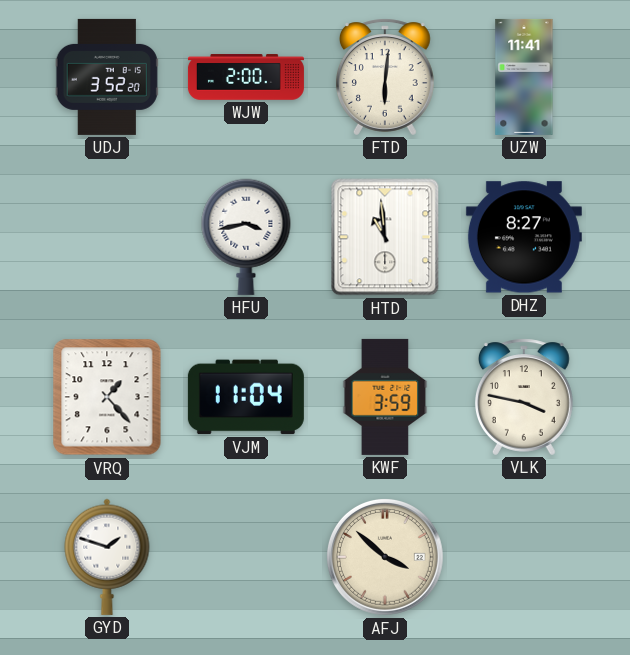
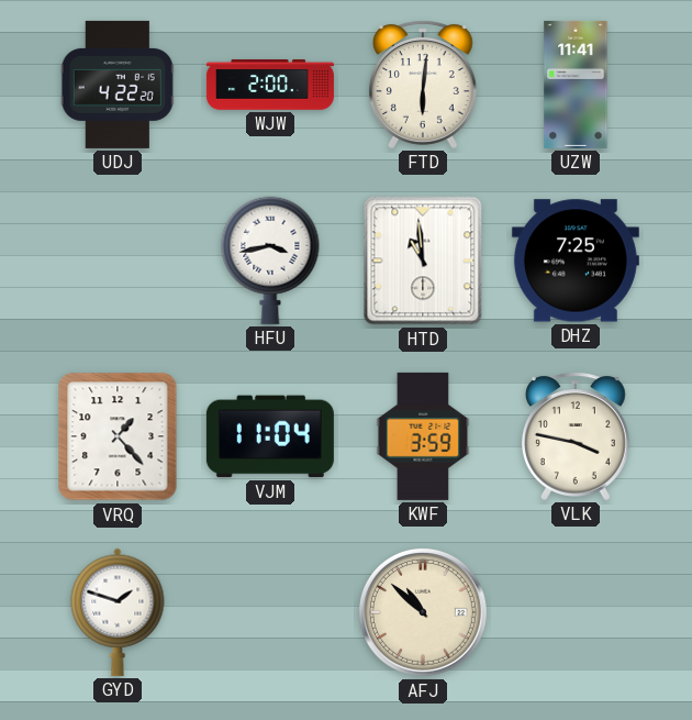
UDJ: 3:52 -> 4:22 (118, 85)
DHZ: 8:27 -> 7:25 (576, 261)
AFJ: 3:52 -> 10:52 (423, 612)
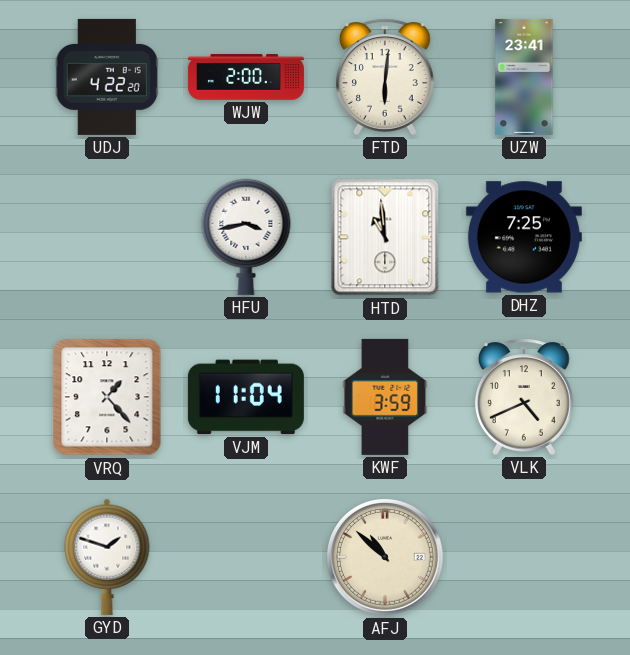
UZW: 11:41 -> 23:41 (524, 77)
VLK: 3:47 -> 4:41 (524, 397)
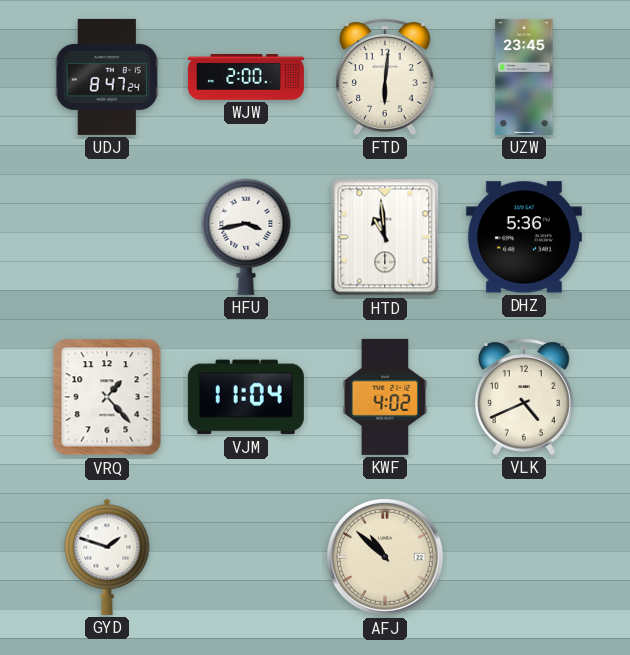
UDJ: 4:22 -> 8:47 (107, 77)
UZW: 23:41 -> 23:45 (524, 77)
DHZ: 7:25 -> 5:36 (524, 237)
KWF: 3:59 -> 4:02 (385, 397)
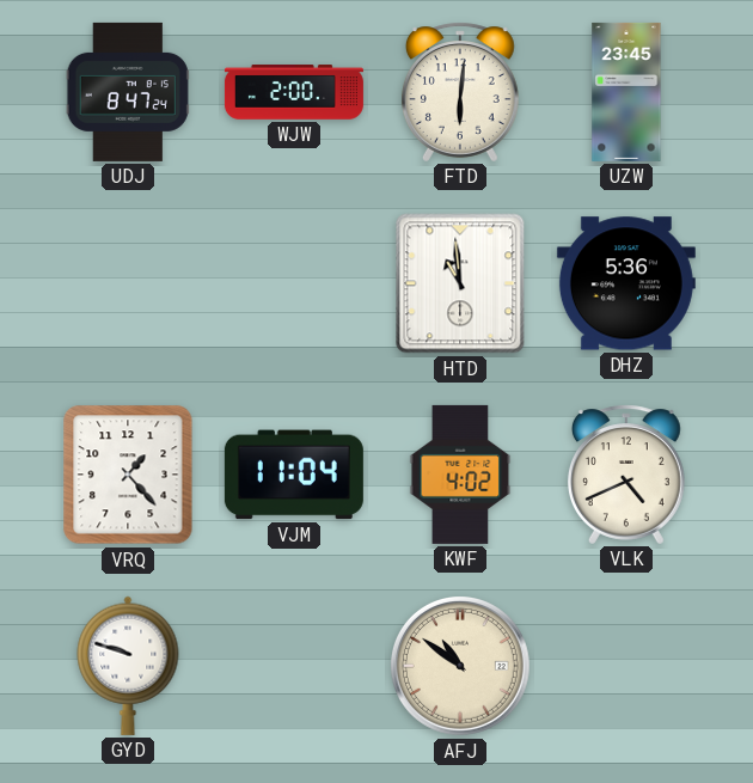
HFU: 3:43 -> none (246, 237)
GYD: 1:48 -> 9:48 (128, 666)
AFJ: 10:52 -> 10:51 (460, 666)
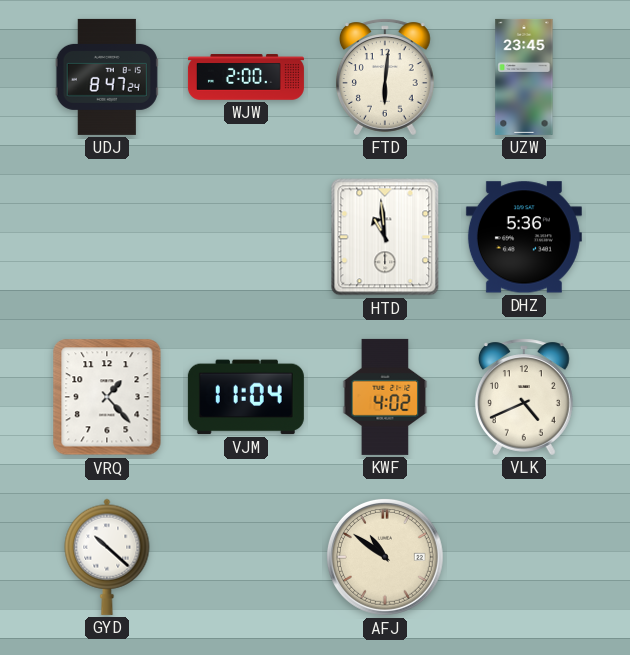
GYD: 9:48 -> 10:22 (107, 557)
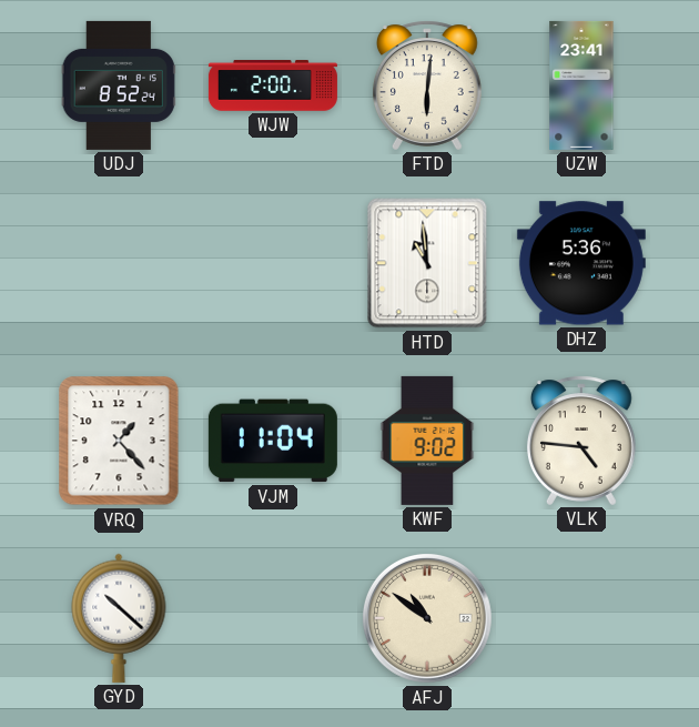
UDJ: 8:47 -> 8:52 (119, 85)
UZW: 23:45 -> 23:41 (581, 85)
KWF: 4:02 -> 9:02 (427, 441)
VLK: 4:41 -> 4:46 (581, 441)
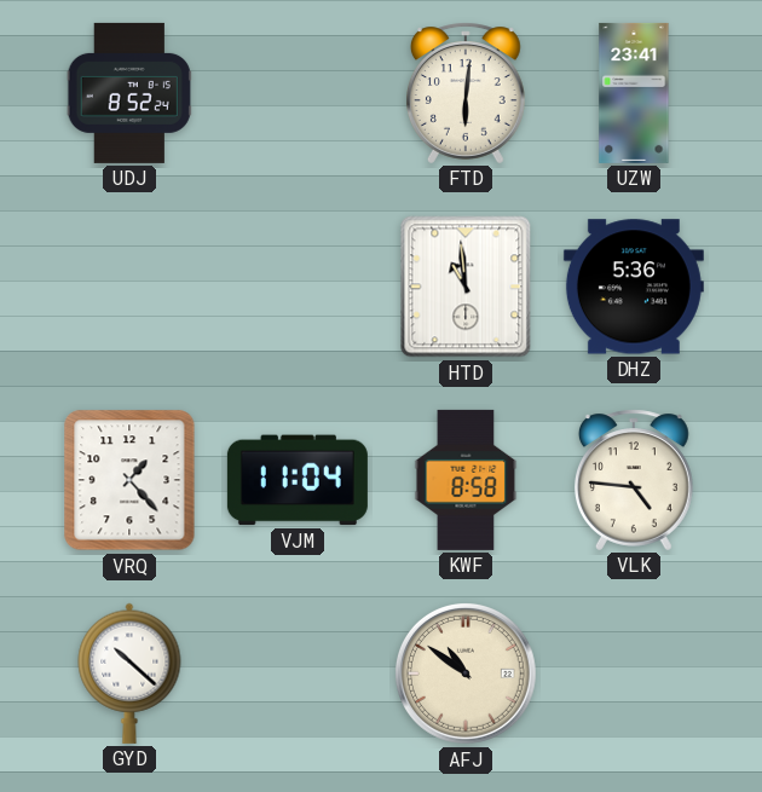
WJW: 2:00 -> none (273, 85)
KWF: 9:02 -> 8:58 (466, 480)
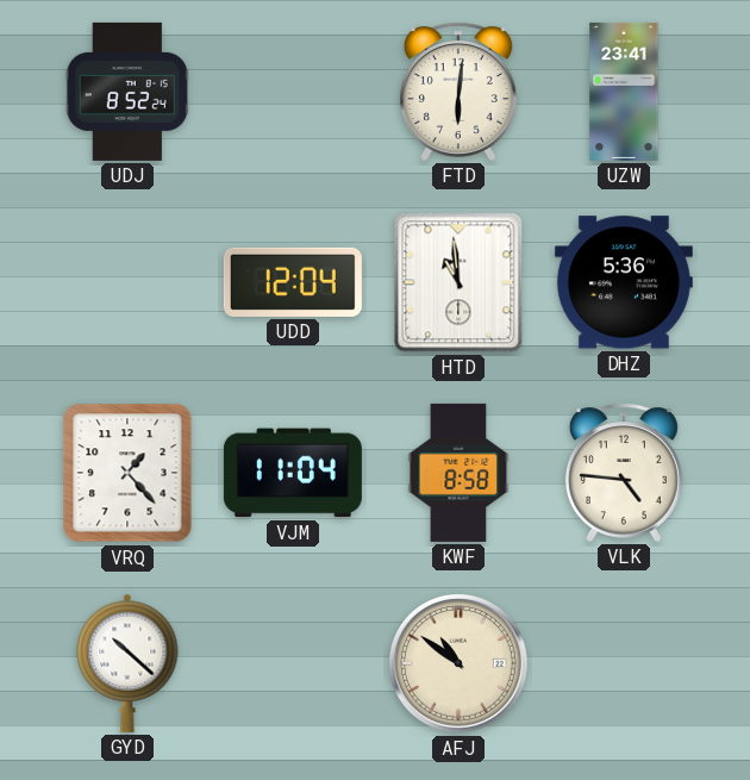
UDD: none -> 12:04 (293, 282)
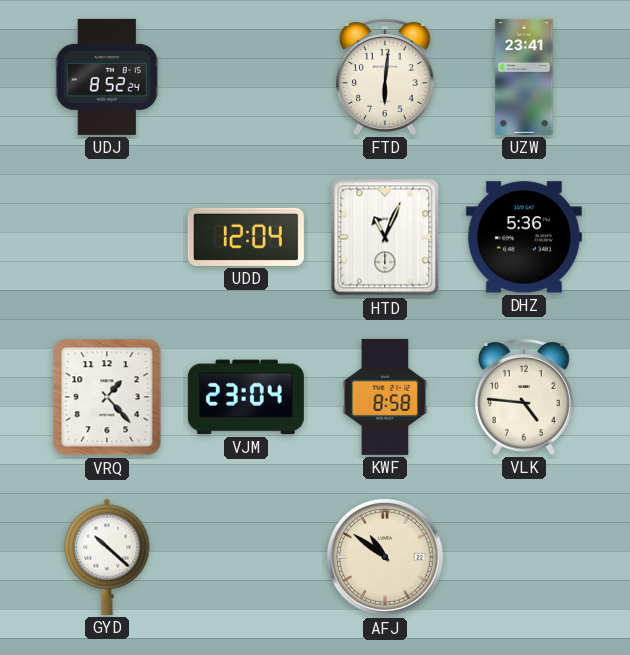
HTD: 10:59 -> 11:04 (385, 237)
VJM: 11:04 -> 23:04 (246, 397)
